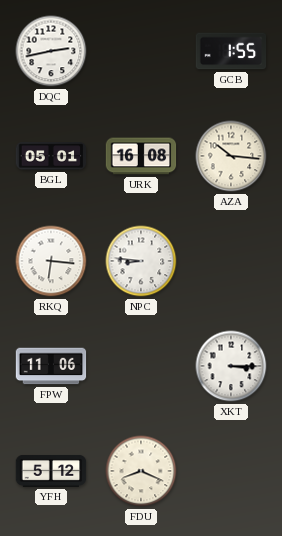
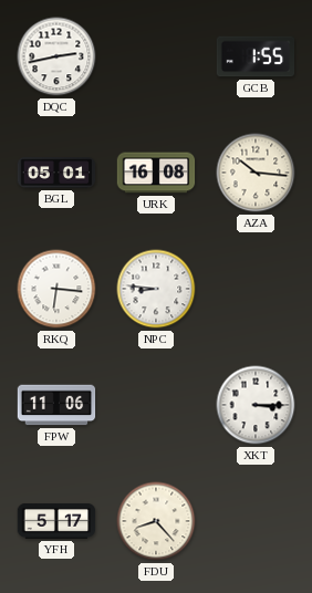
YFH: 5:12 -> 5:17 (56, 521)
FDU: 8:19 -> 8:23 (156, 521)
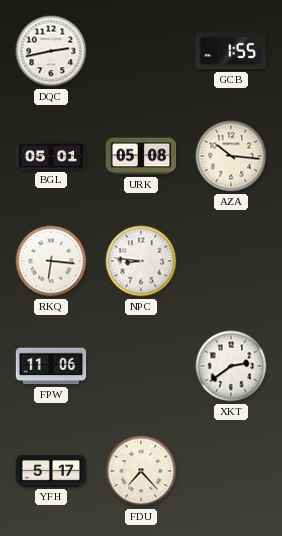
URK: 16:08 -> 05:08 (141, 156)
XKT: 3:15 -> 2:39 (231, 366)
FDU: 8:23 -> 7:23 (141, 471)
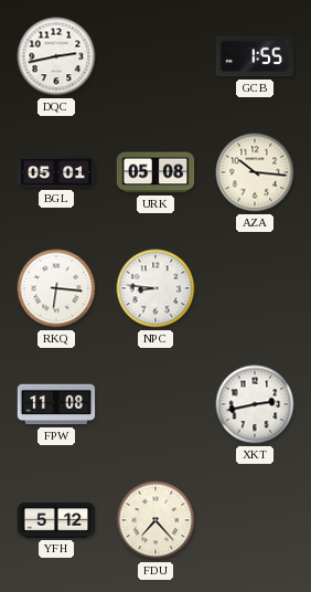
FPW: 11:06 -> 11:08 (56, 404)
XKT: 2:39 -> 2:43 (255, 404)
YFH: 5:17 -> 5:12 (56, 520)
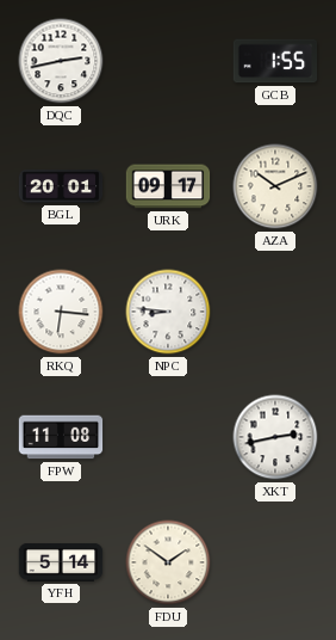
BGL: 05:01 -> 20:01 (61, 186)
URK: 05:08 -> 09:17 (168, 186)
AZA: 10:16 -> 10:11 (275, 186)
YFH: 5:12 -> 5:14 (61, 562)
FDU: 7:23 -> 1:51 (168, 562)
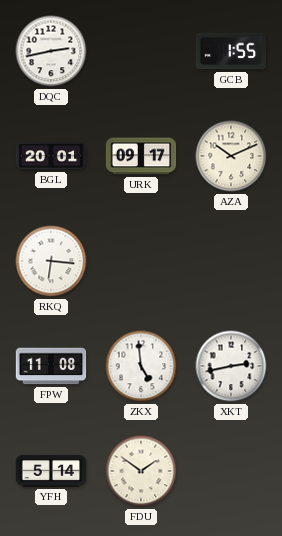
NPC: 8:46 -> none (168, 312)
ZKX: none -> 4:59 (141, 366)
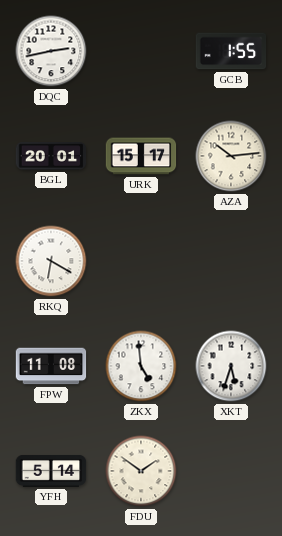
URK: 09:17 -> 15:17 (141, 156)
AZA: 10:11 -> 10:14 (231, 156)
RKQ: 6:16 -> 6:20 (51, 261)
XKT: 2:43 -> 5:33 (231, 366)
